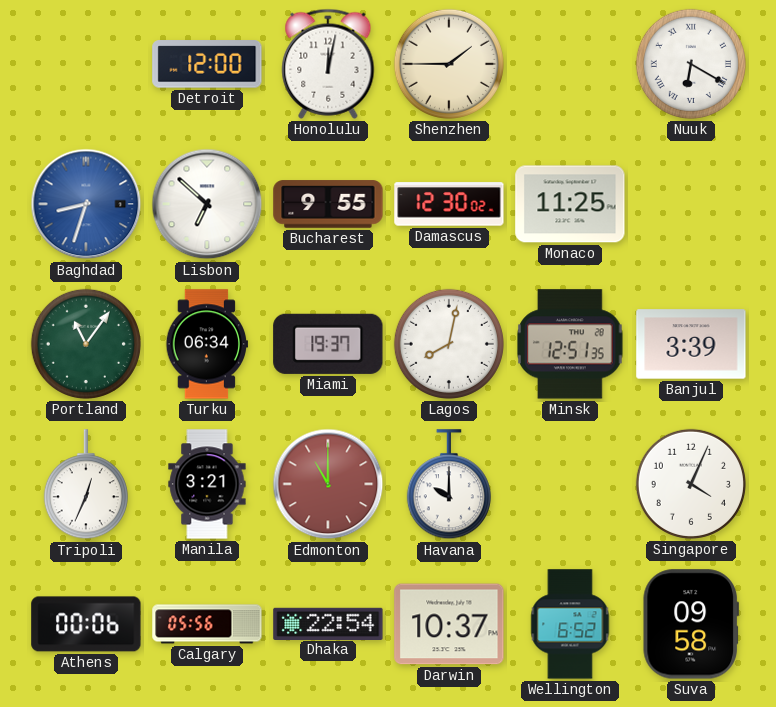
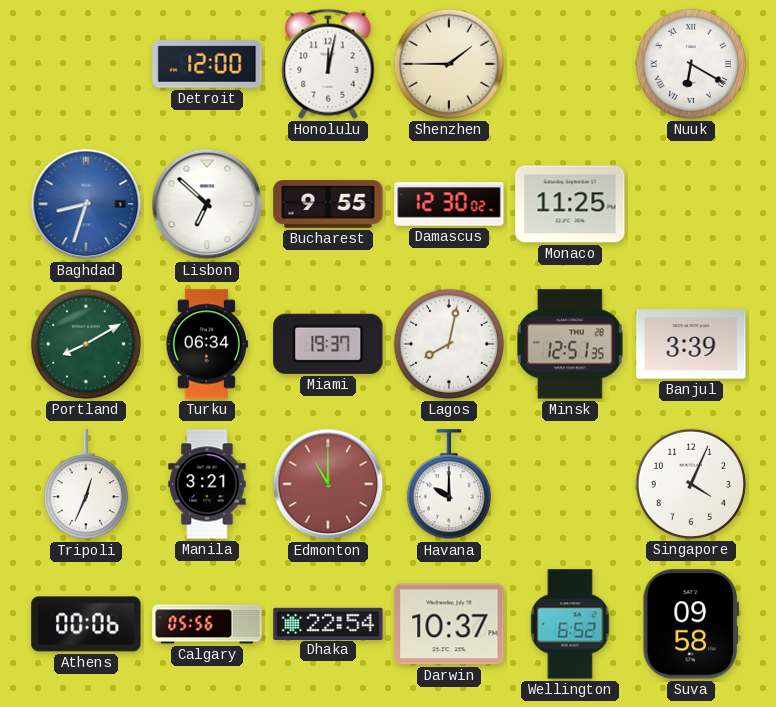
Portland: 11:06 -> 8:10 (86, 344)
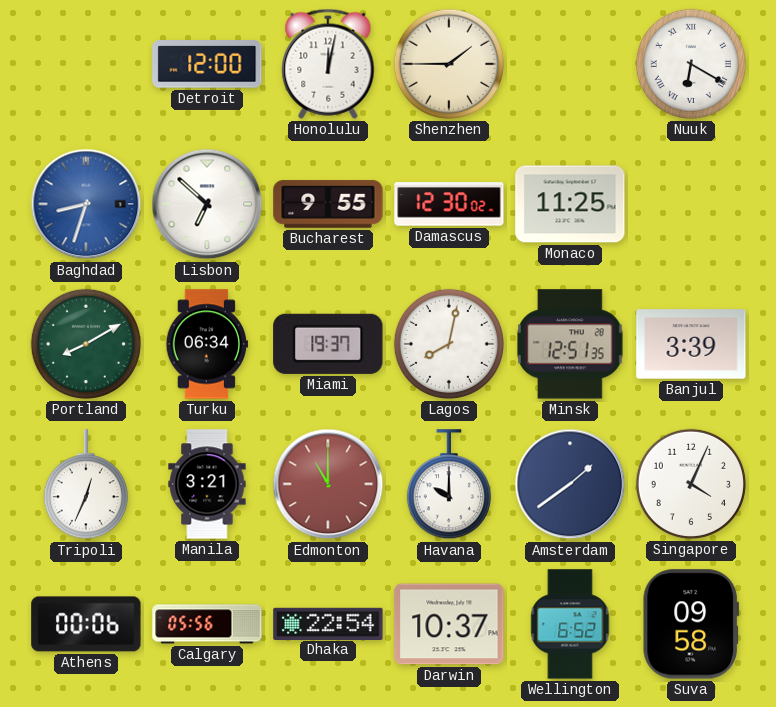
Amsterdam: none -> 1:39 (570, 484)
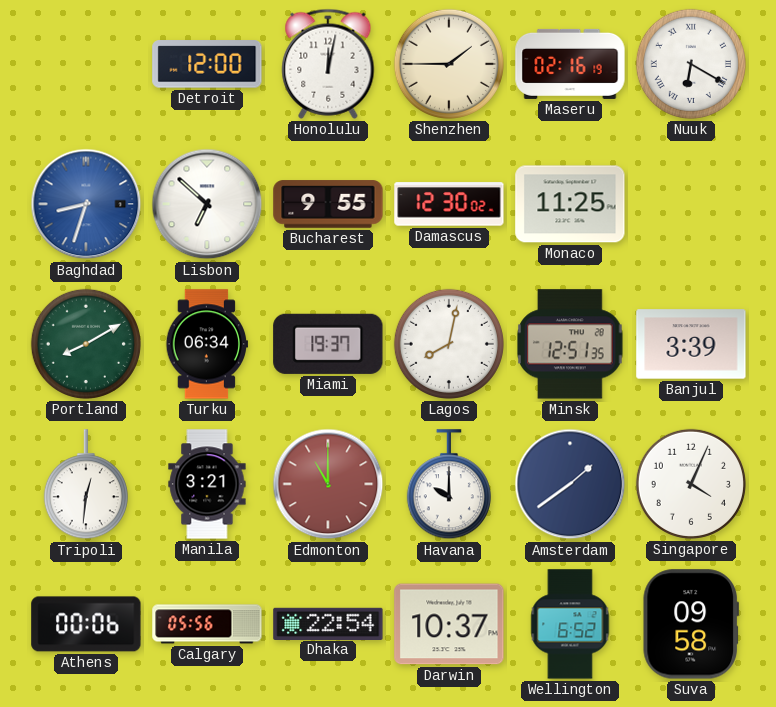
Maseru: none -> 02:16 (570, 64)
Tripoli: 12:34 -> 12:31 (86, 485)
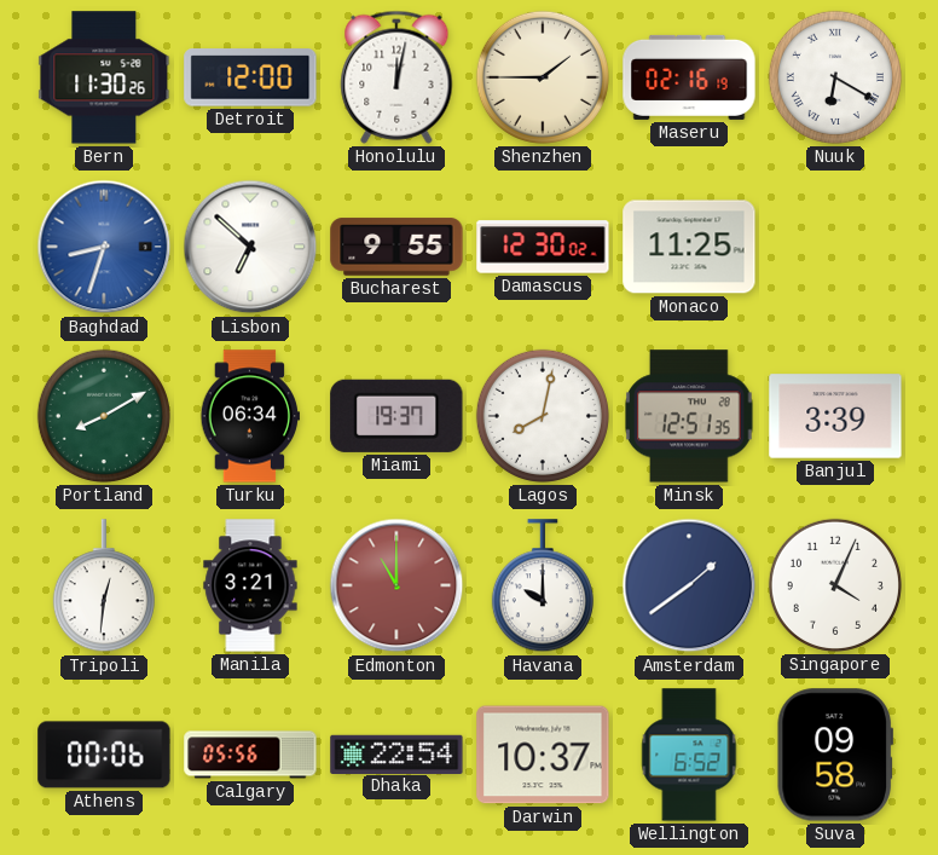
Bern: none -> 11:30 (104, 77)
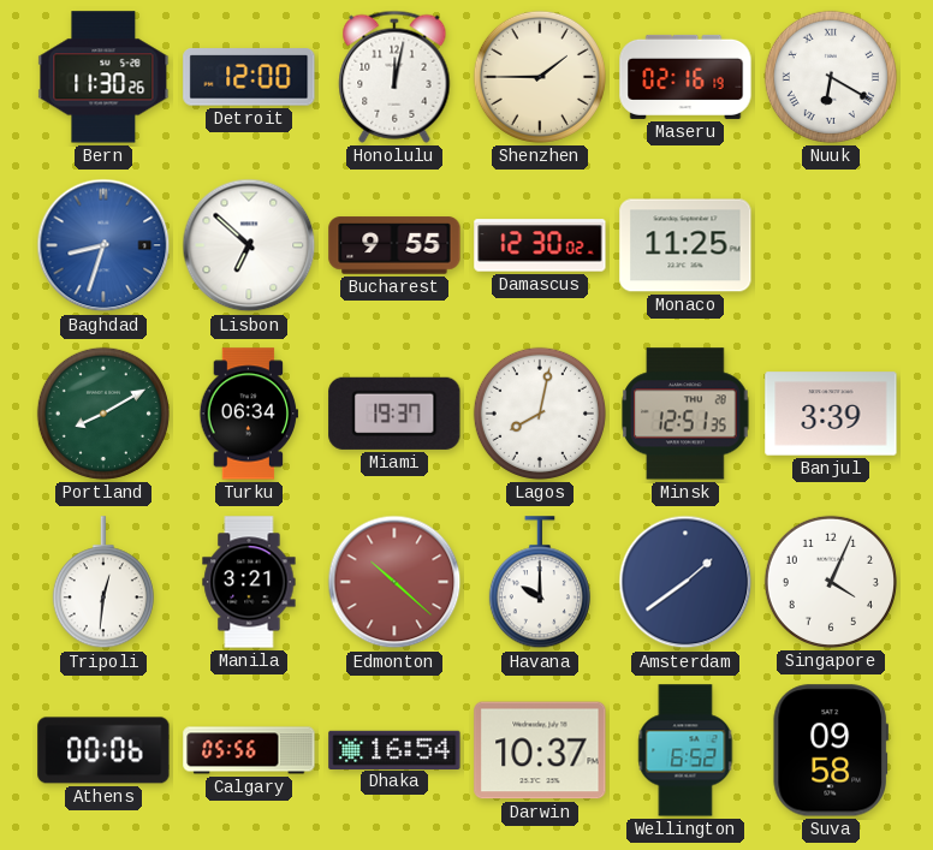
Edmonton: 11:00 -> 10:22 (394, 582)
Dhaka: 22:54 -> 16:54 (394, 749)
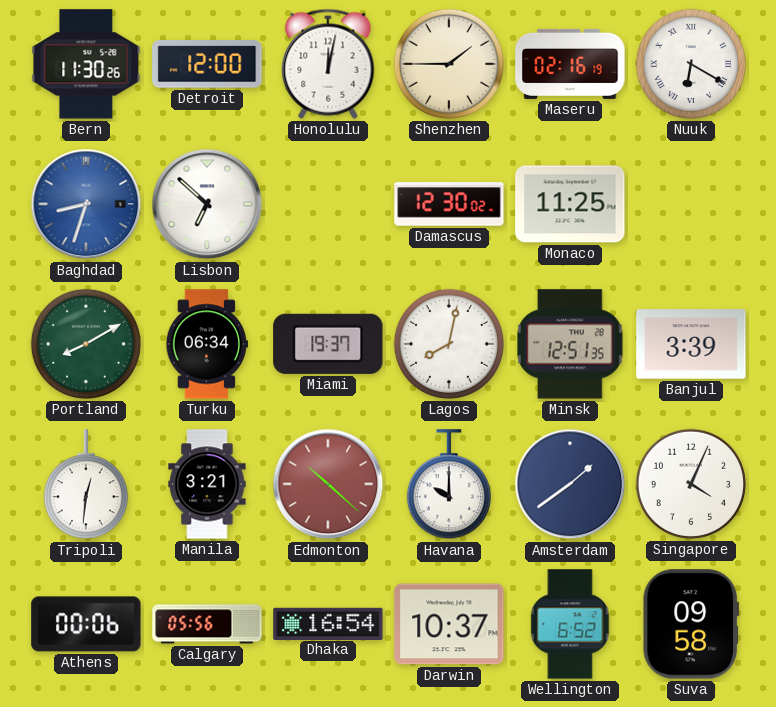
Bucharest: 9:55 -> none (394, 245)
